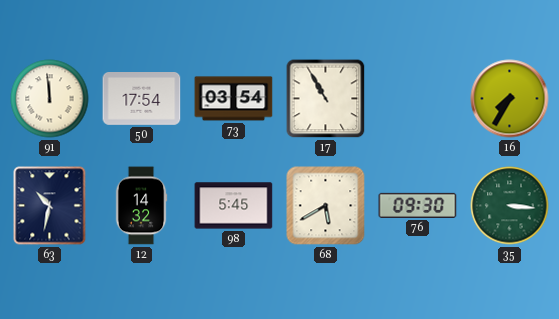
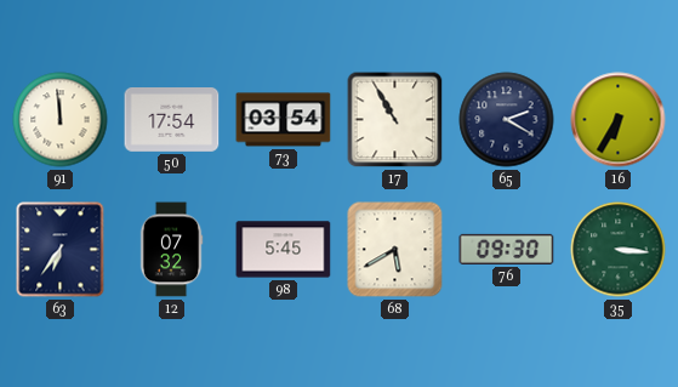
65: none -> 2:20 (507, 120)
16: 7:35 -> 6:35 (619, 120)
63: 10:32 -> 6:36 (61, 250)
12: 14:32 -> 07:32 (171, 250)
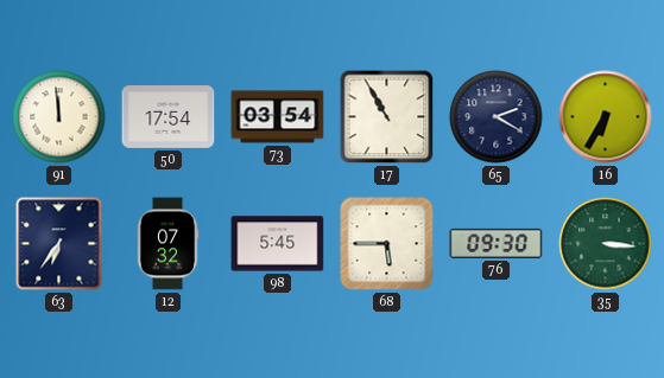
68: 5:40 -> 5:45 (387, 244)
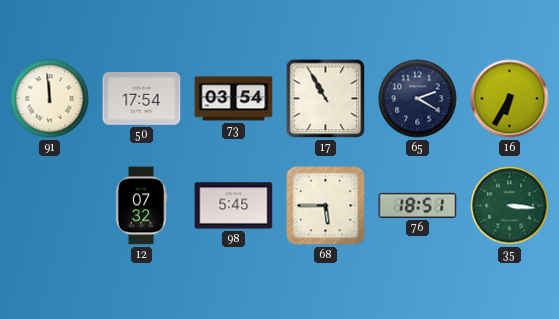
63: 6:36 -> none (59, 244)
76: 09:30 -> 18:51 (418, 205)
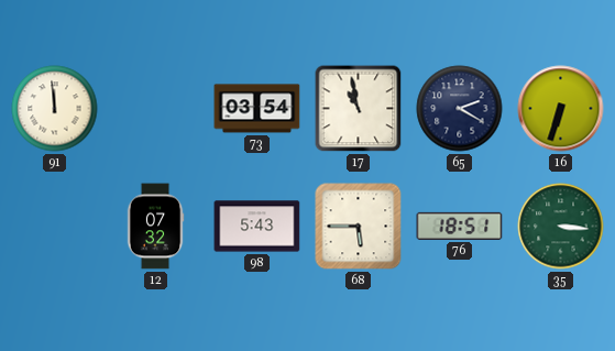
50: 17:54 -> none (142, 99)
17: 10:55 -> 10:58 (359, 109)
16: 6:35 -> 6:33 (561, 109)
98: 5:45 -> 5:43 (257, 227)
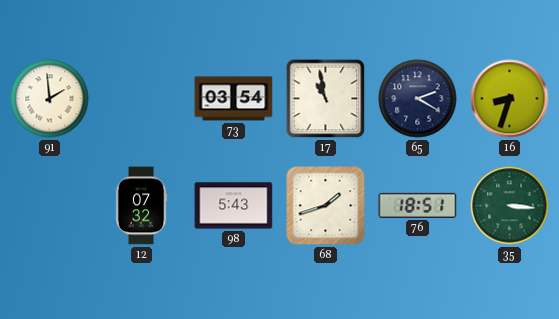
91: 11:59 -> 1:59 (50, 99)
16: 6:33 -> 8:33 (510, 99)
68: 5:45 -> 1:42 (326, 206)
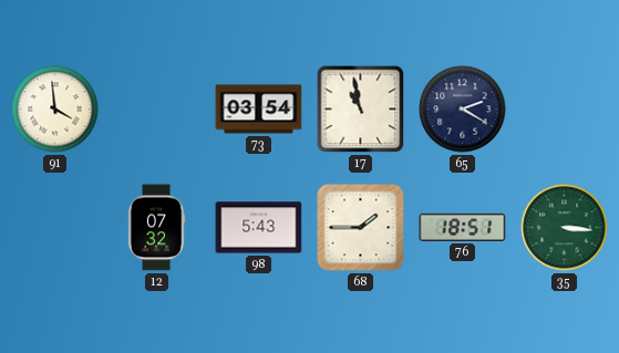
91: 1:59 -> 3:59 (55, 110)
16: 8:33 -> none (510, 99)
68: 1:42 -> 1:45 (361, 228)
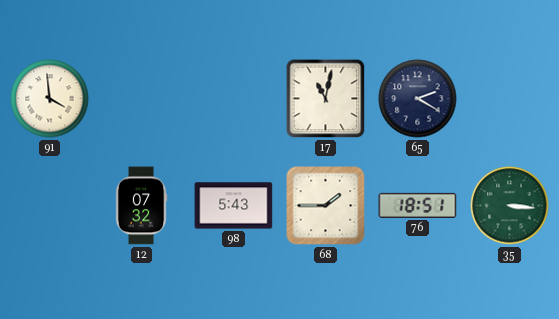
73: 03:54 -> none (259, 110)
17: 10:58 -> 11:02 (326, 99)
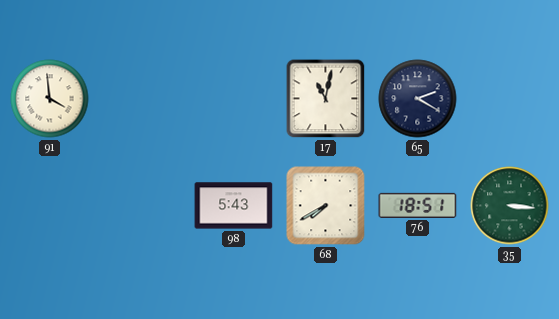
12: 07:32 -> none (141, 206)
68: 1:45 -> 7:40 (326, 206)
